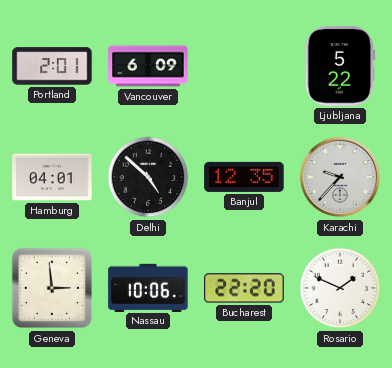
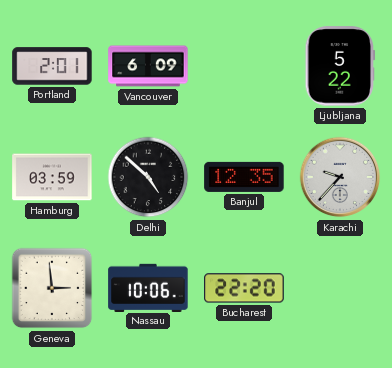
Hamburg: 04:01 -> 03:59 (52, 177)
Rosario: 1:49 -> none (340, 288)
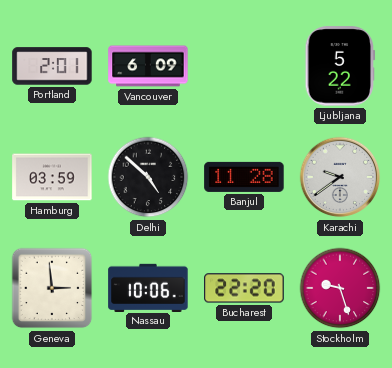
Banjul: 12:35 -> 11:28 (244, 177)
Karachi: 9:37 -> 9:39 (340, 177)
Stockholm: none -> 9:27 (340, 288)
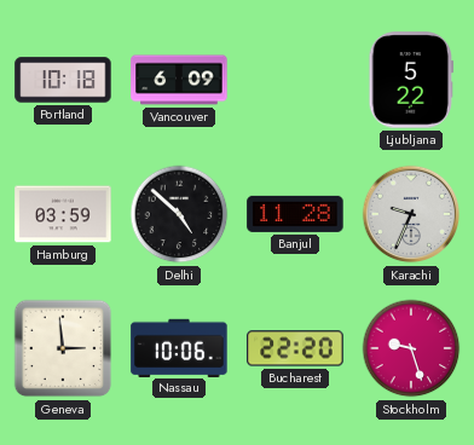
Portland: 2:01 -> 10:18 (63, 80)
Karachi: 9:39 -> 9:34 (411, 214)
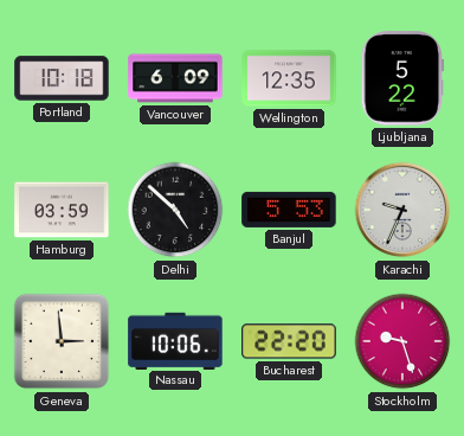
Wellington: none -> 12:35 (289, 78)
Banjul: 11:28 -> 5:53 (289, 210)
